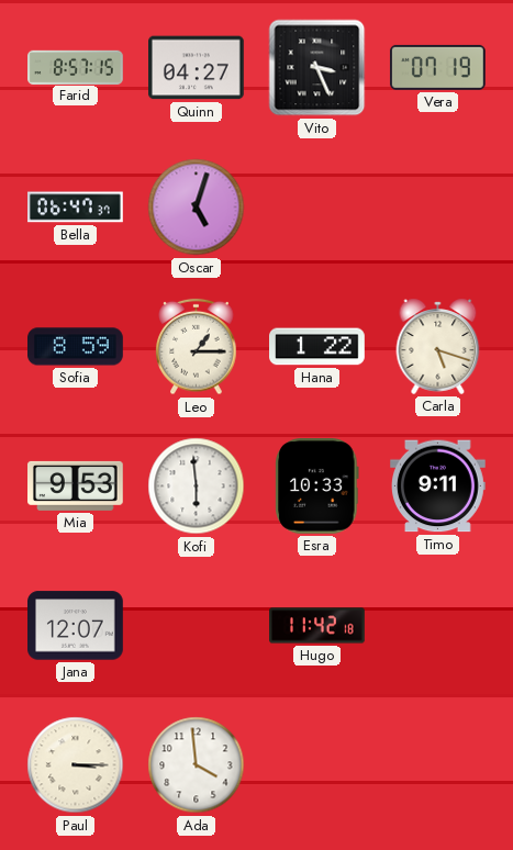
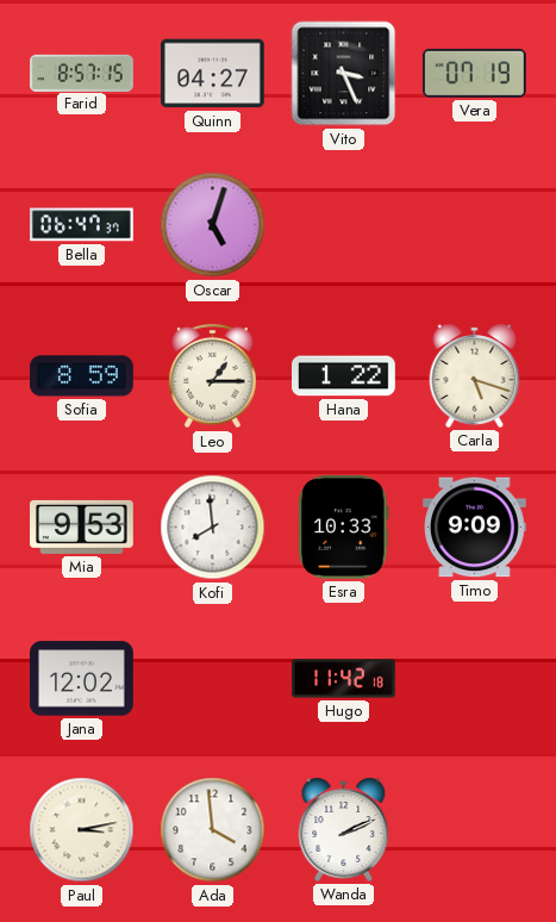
Kofi: 5:59 -> 7:59 (213, 528)
Timo: 9:11 -> 9:09 (475, 528)
Jana: 12:07 -> 12:02 (82, 679)
Paul: 3:15 -> 3:13 (82, 830)
Wanda: none -> 2:11 (344, 829)
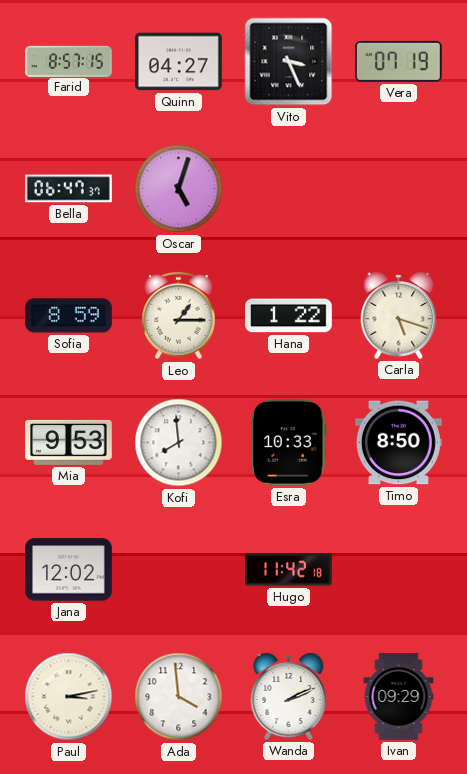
Timo: 9:09 -> 8:50 (399, 443)
Ivan: none -> 09:29 (399, 697)
